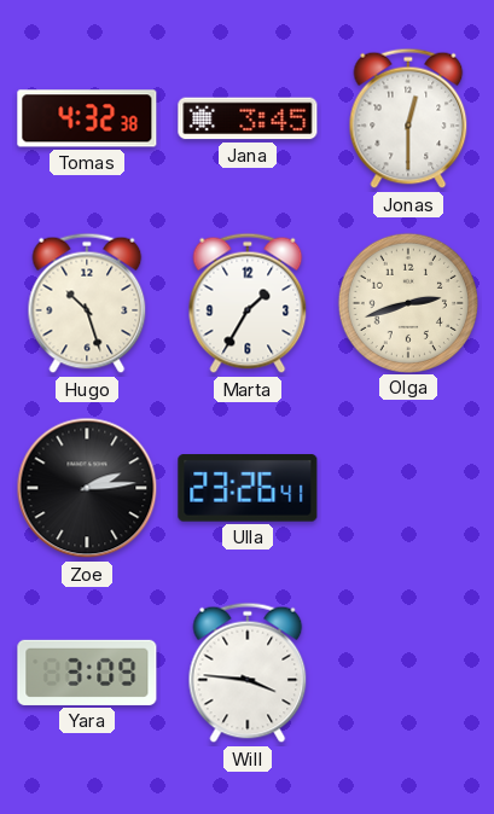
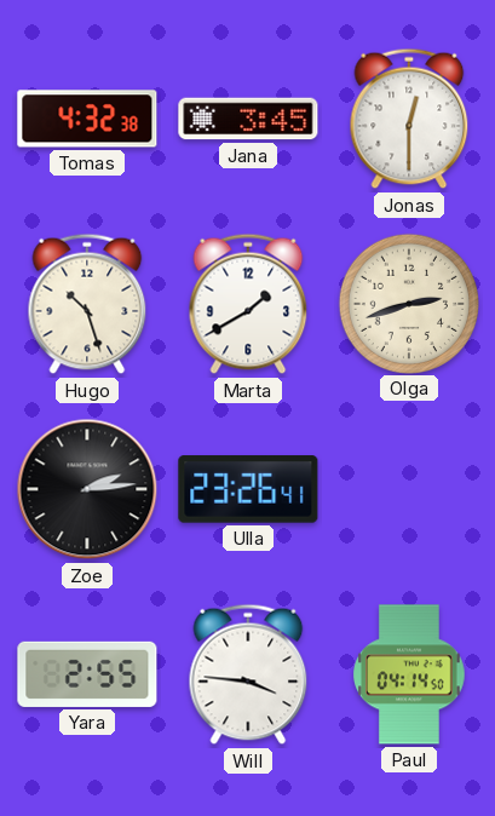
Marta: 1:35 -> 1:40 (248, 304)
Yara: 3:09 -> 2:55 (87, 674)
Paul: none -> 04:14 (410, 674)
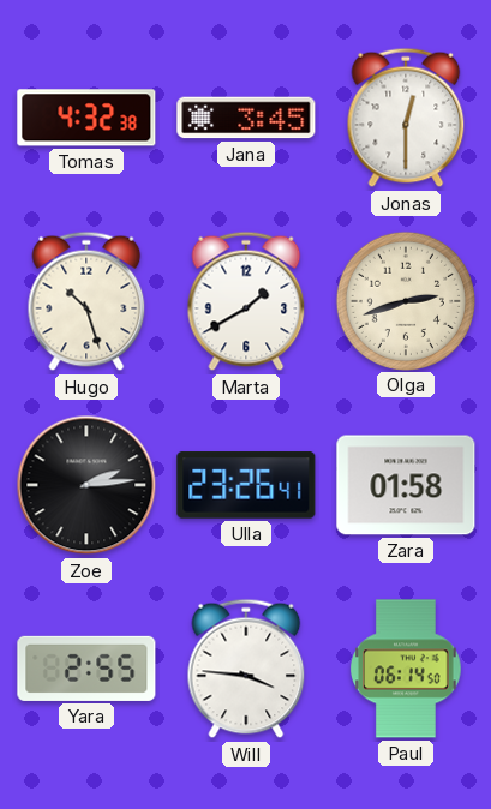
Zara: none -> 01:58 (406, 485)
Paul: 04:14 -> 06:14 (407, 669)
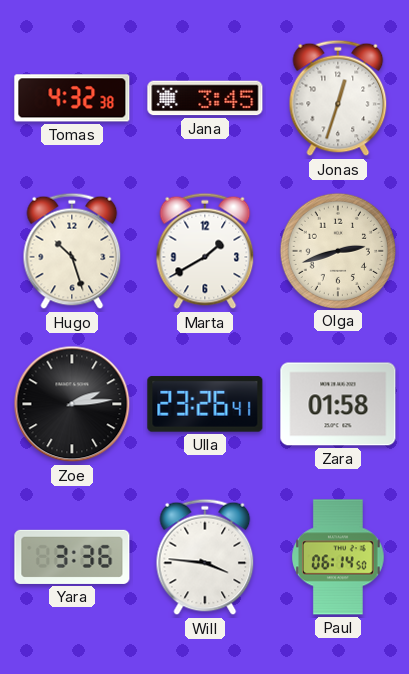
Jonas: 12:30 -> 12:33 (338, 98)
Yara: 2:55 -> 3:36 (72, 557)
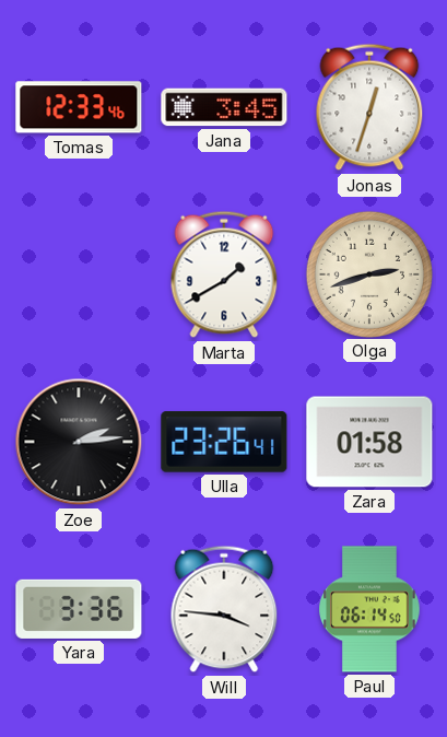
Tomas: 4:32 -> 12:33 (79, 107)
Hugo: 10:27 -> none (72, 251)
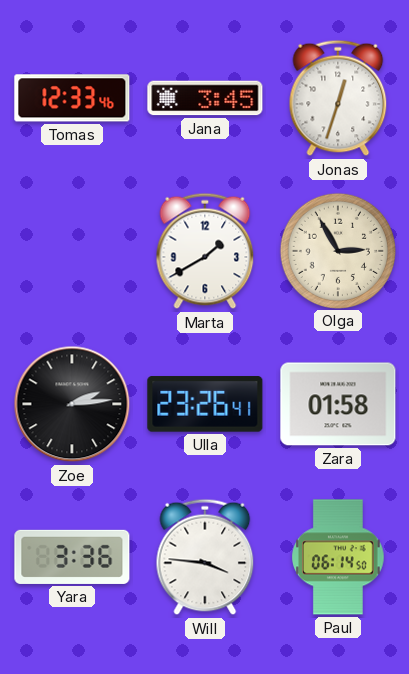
Olga: 2:42 -> 2:55 (337, 250)
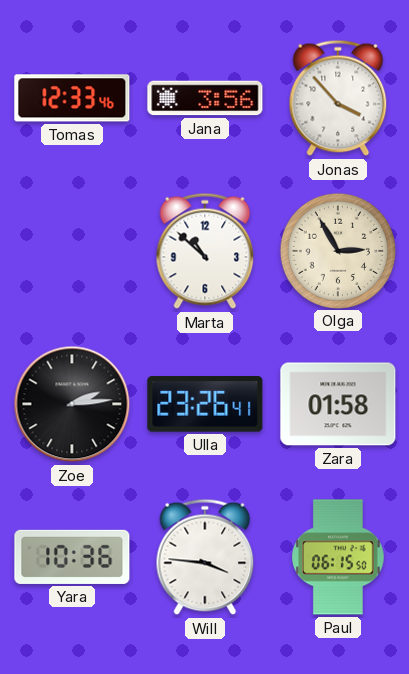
Jana: 3:45 -> 3:56 (205, 98)
Jonas: 12:33 -> 3:53 (338, 98)
Marta: 1:40 -> 10:52 (205, 251)
Yara: 3:36 -> 10:36 (72, 557)
Paul: 06:14 -> 06:15 (339, 557)
